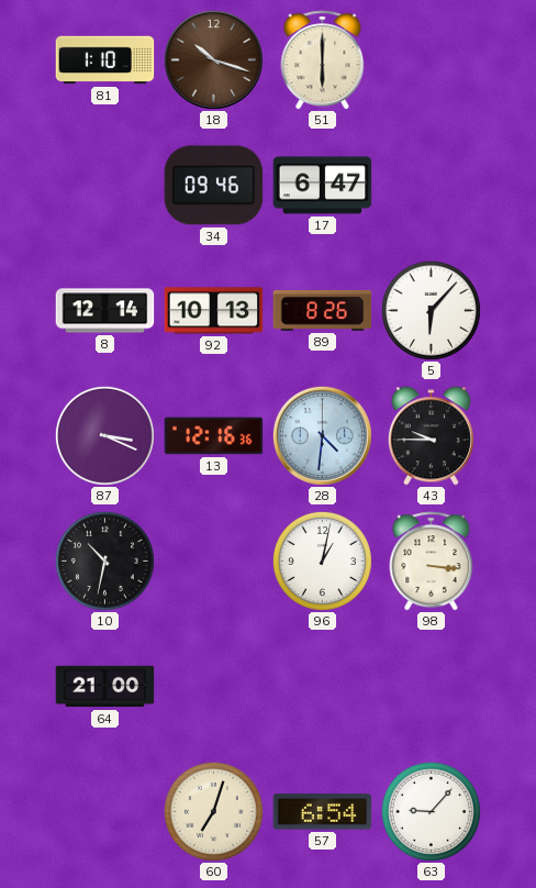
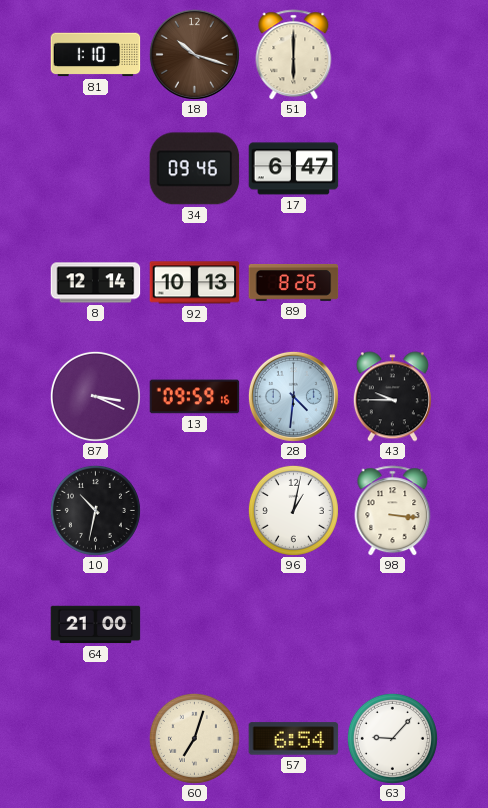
5: 6:07 -> none (431, 310)
13: 12:16 -> 09:59 (195, 397)
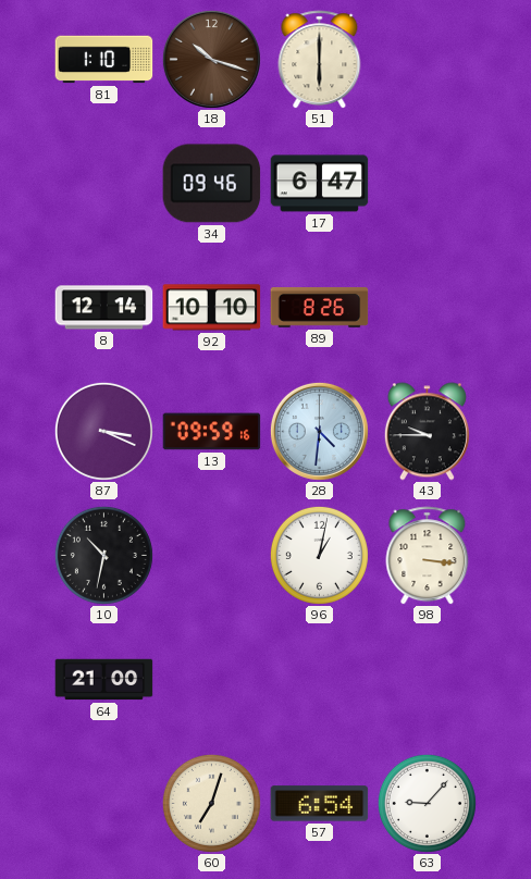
92: 10:13 -> 10:10 (212, 308)
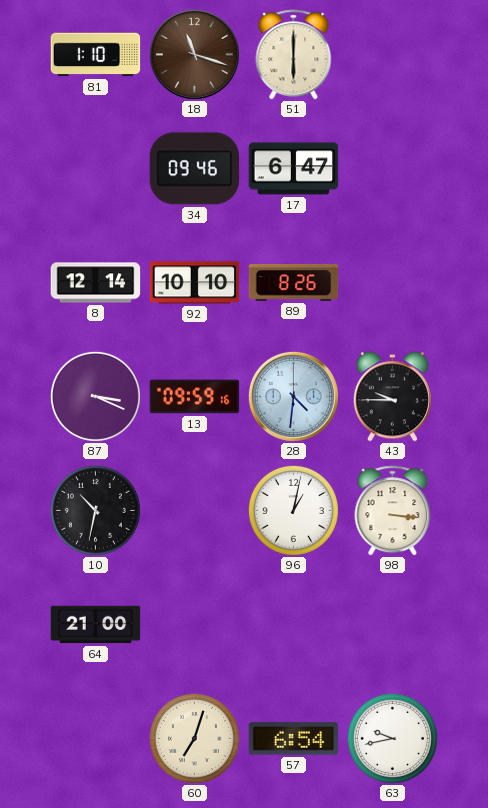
18: 10:18 -> 11:18 (194, 54)
63: 9:07 -> 9:43 (392, 738)
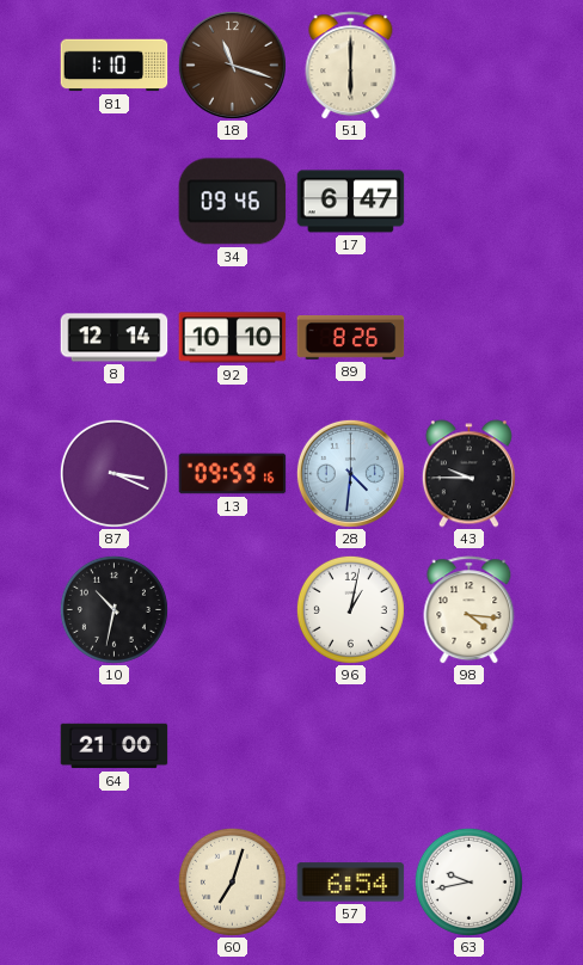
98: 3:16 -> 4:16 (470, 610)
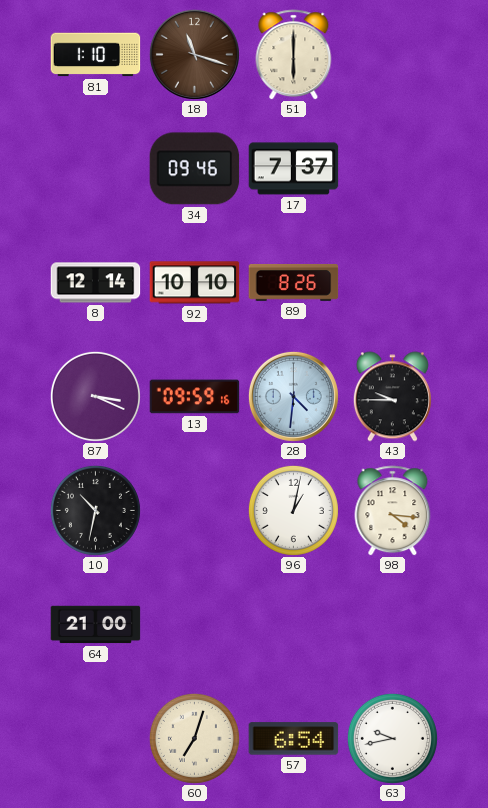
17: 6:47 -> 7:37 (294, 169)
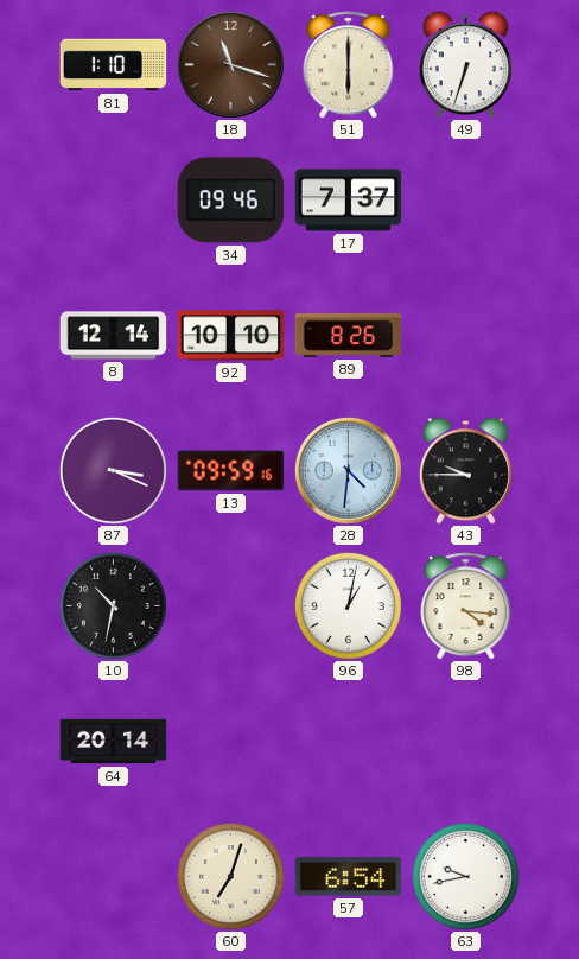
49: none -> 6:33 (465, 65)
64: 21:00 -> 20:14 (114, 742)
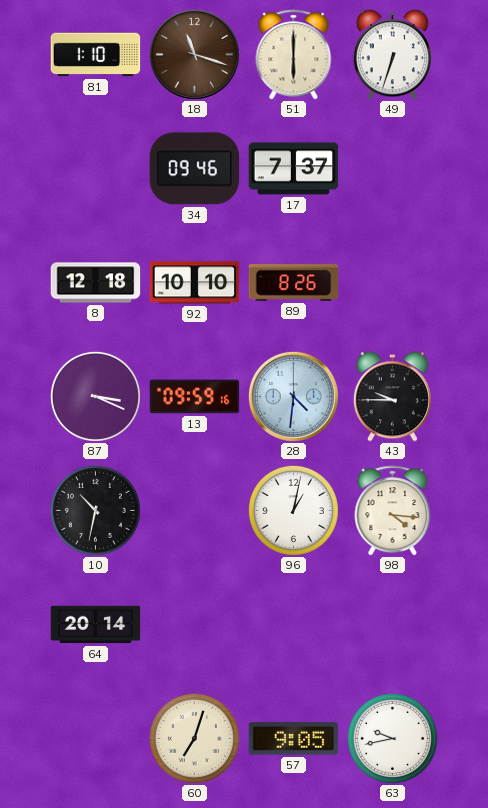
8: 12:14 -> 12:18 (96, 283)
57: 6:54 -> 9:05 (294, 739)
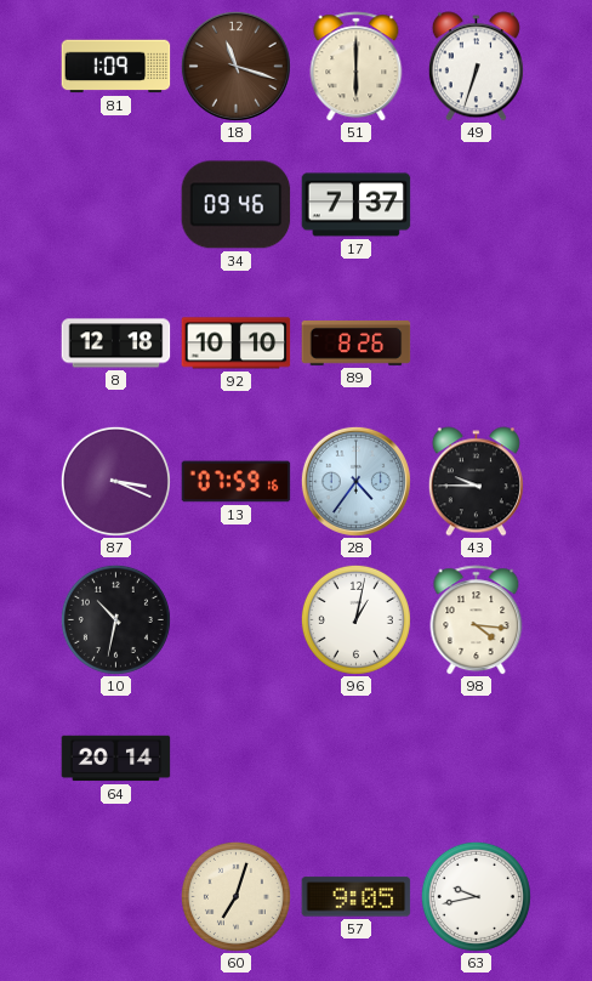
81: 1:10 -> 1:09 (116, 67)
13: 09:59 -> 07:59 (237, 482)
28: 4:31 -> 4:36 (355, 481)
